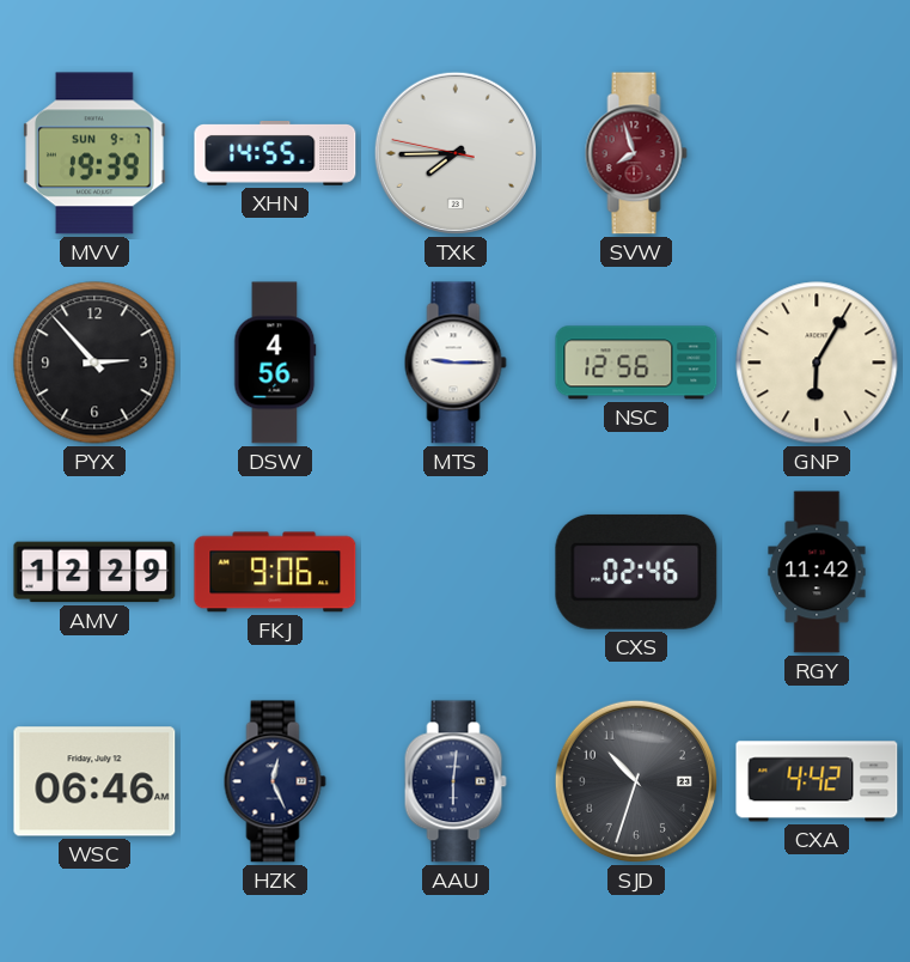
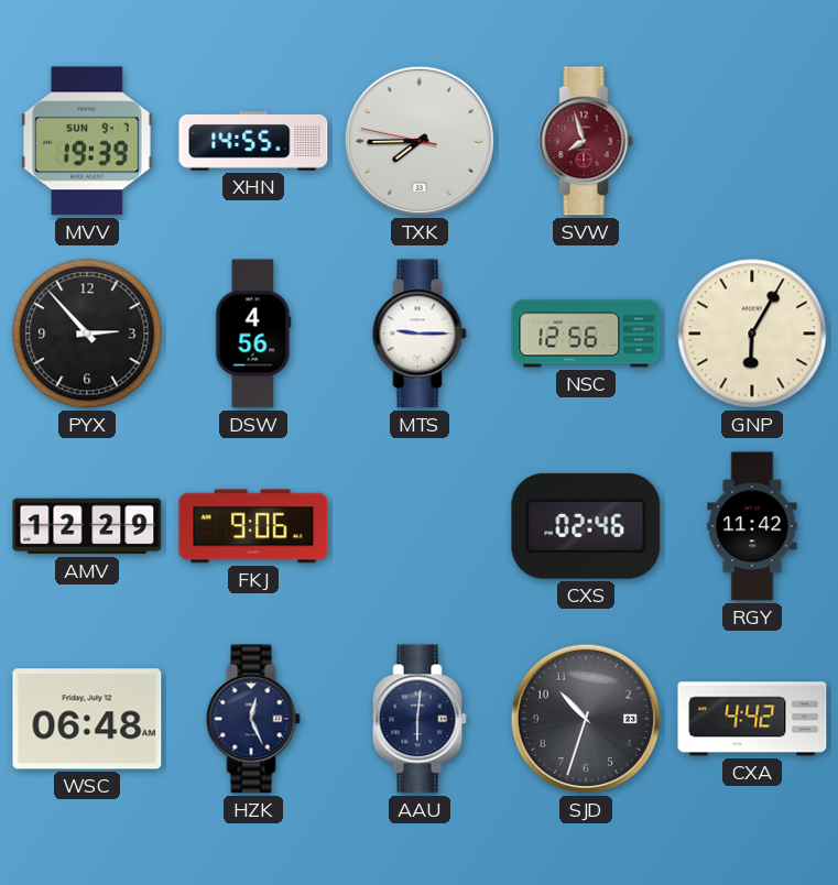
WSC: 06:46 -> 06:48 (87, 719)
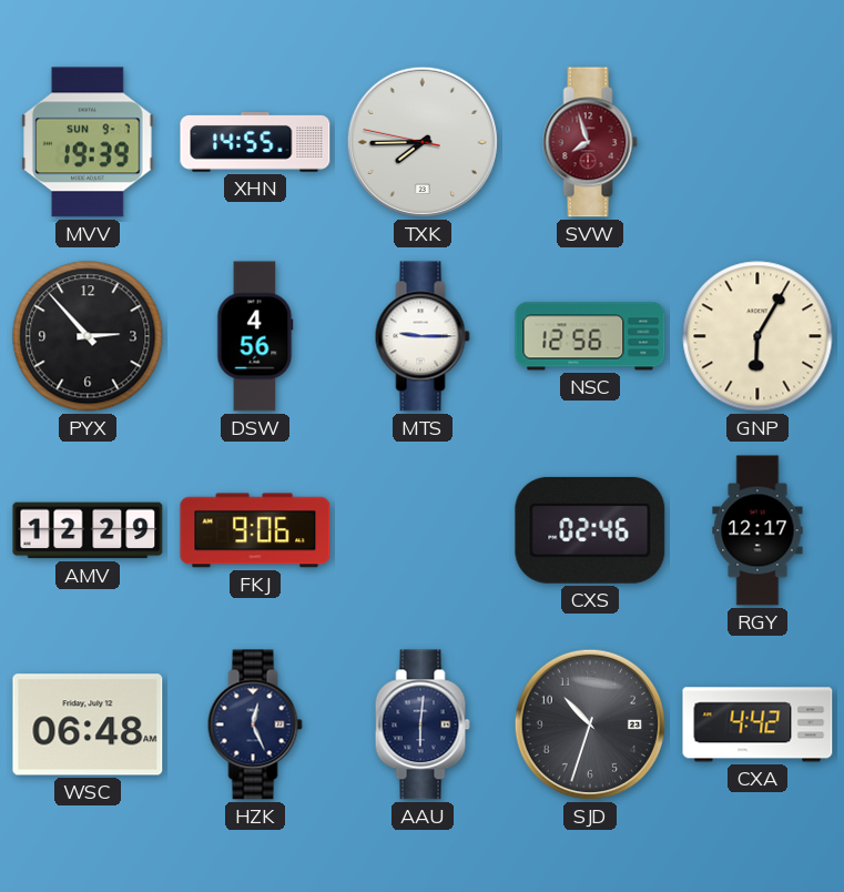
RGY: 11:42 -> 12:17 (757, 530)
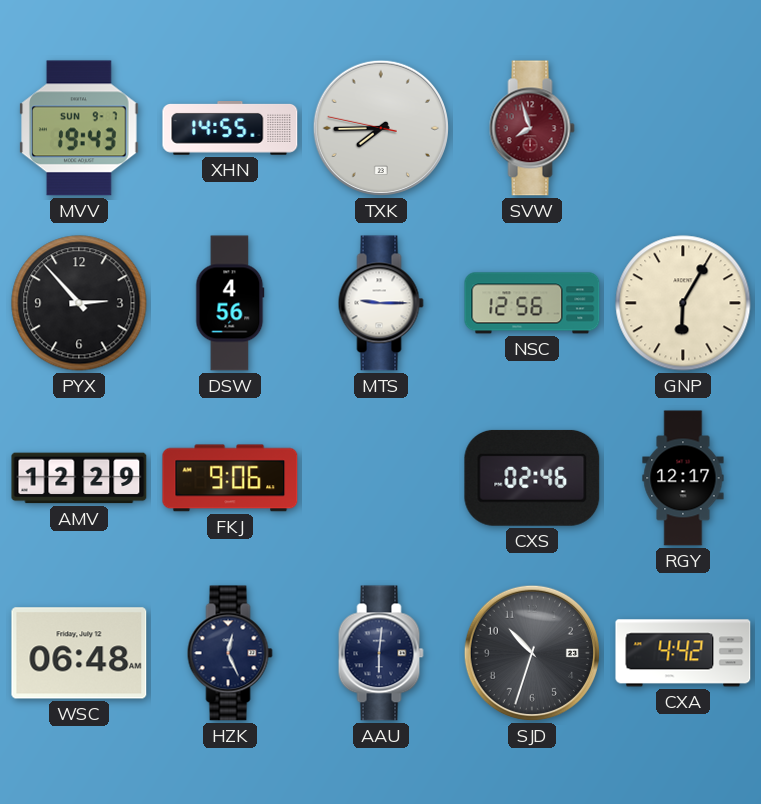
MVV: 19:39 -> 19:43 (79, 128)
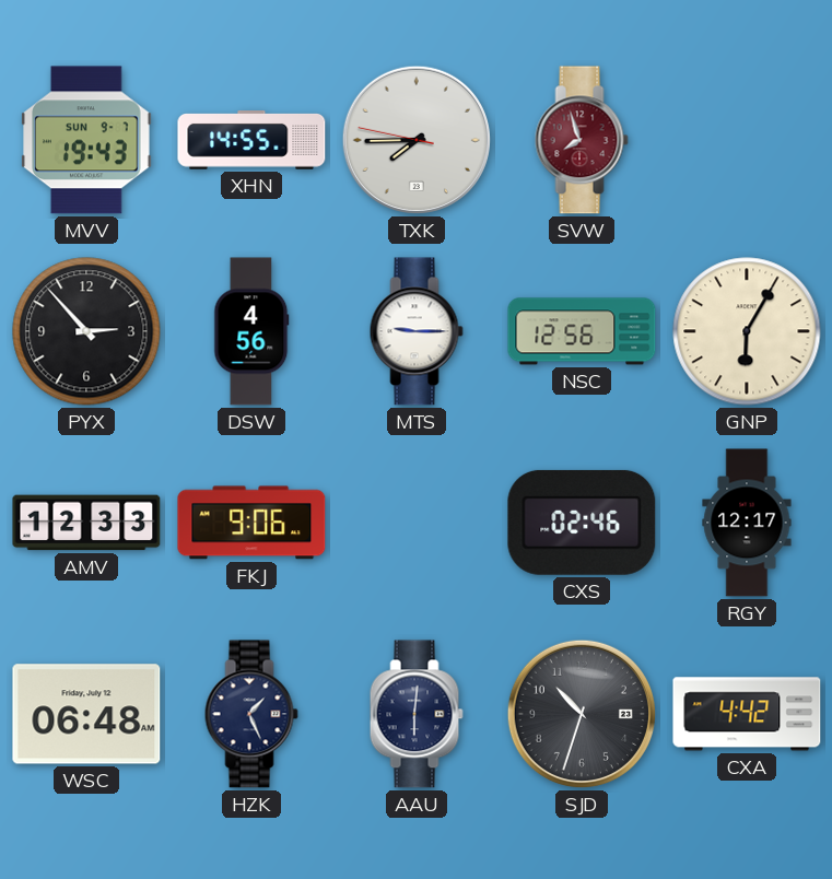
AMV: 12:29 -> 12:33 (86, 523)
HZK: 12:26 -> 1:26 (251, 714)
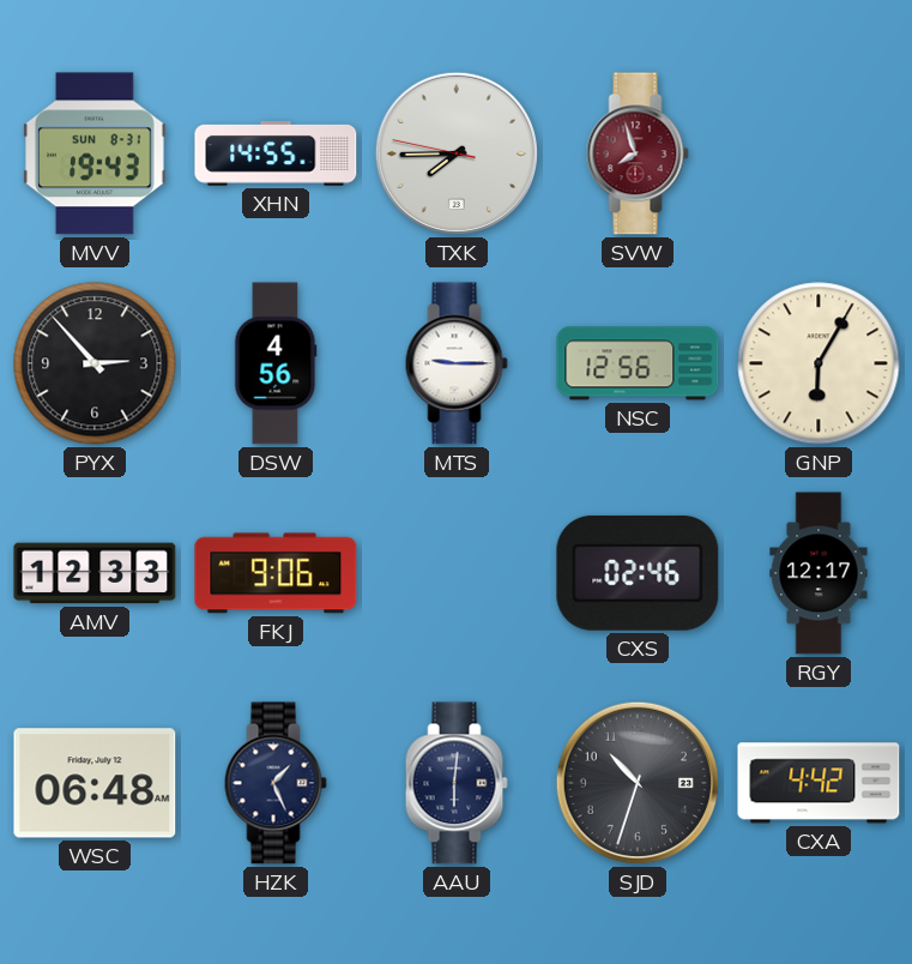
MVV date: SUN 9-7 -> SUN 8-31 (95, 153)
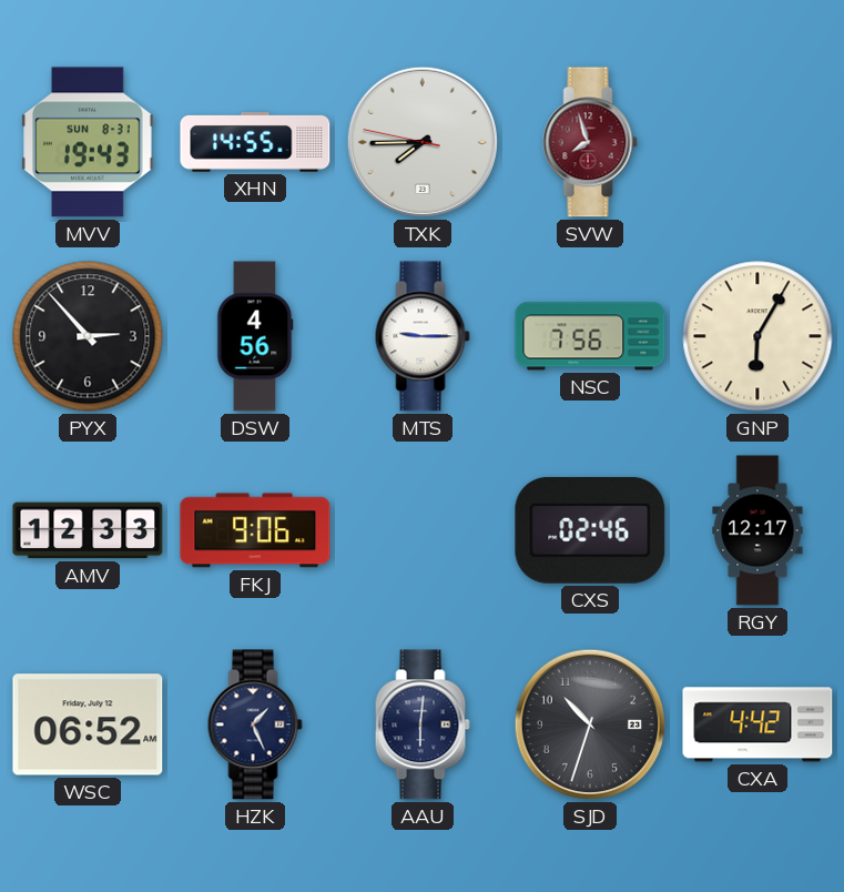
NSC: 12:56 -> 7:56 (590, 336)
WSC: 06:48 -> 06:52 (88, 724)
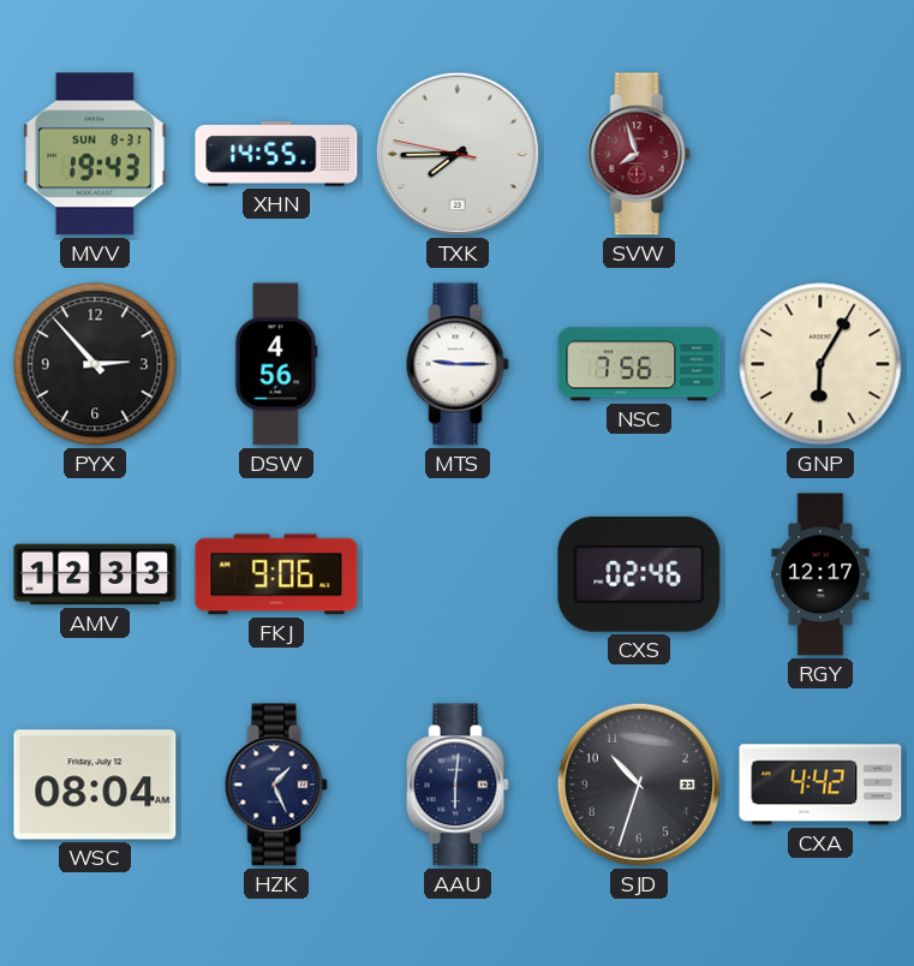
WSC: 06:52 -> 08:04 (95, 785)
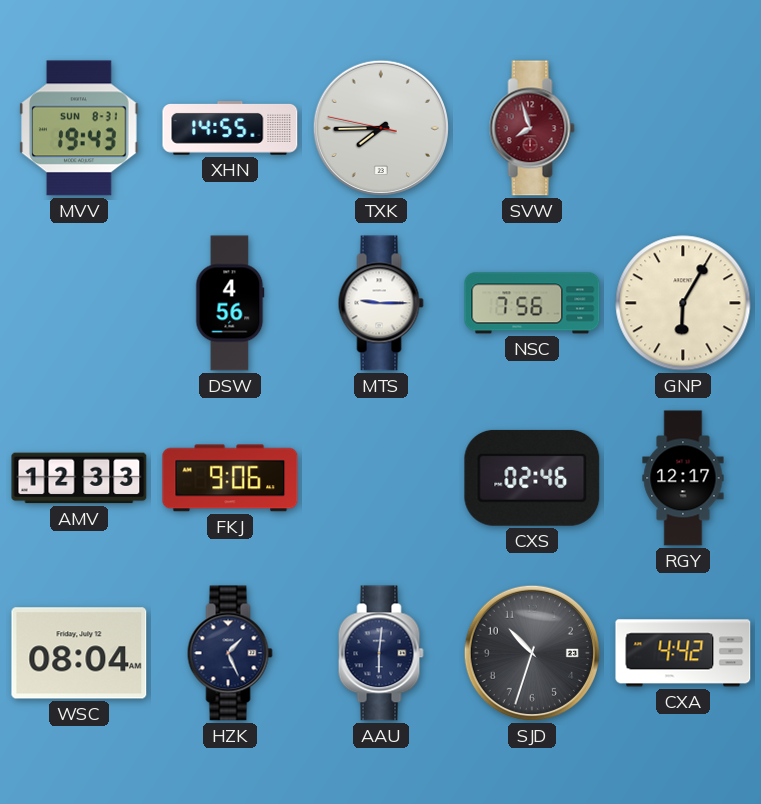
PYX: 2:53 -> none (95, 364)
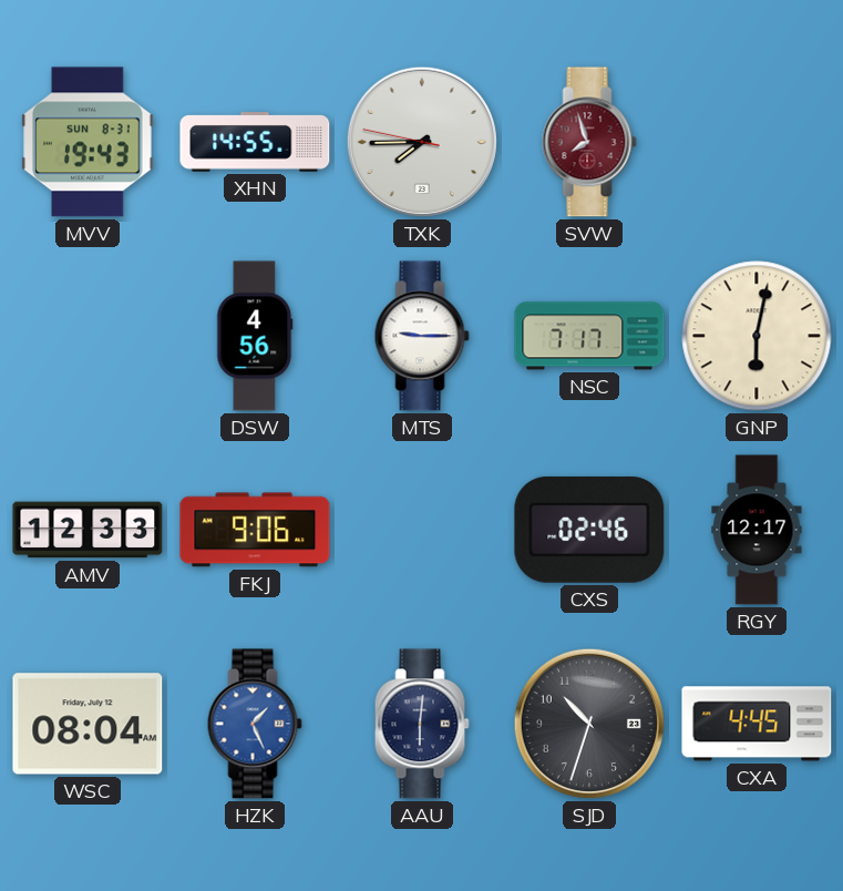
NSC: 7:56 -> 7:17 (589, 336)
GNP: 6:05 -> 6:02 (757, 336)
HZK dial: navy -> blue (255, 724)
CXA: 4:42 -> 4:45 (757, 724)
